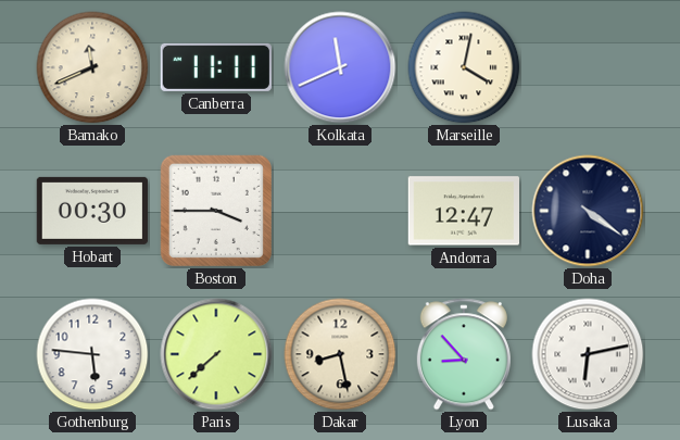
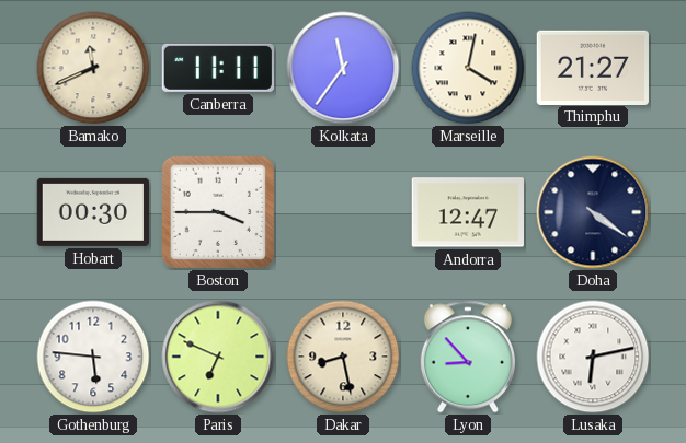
Kolkata: 11:41 -> 11:36 (343, 68)
Thimphu: none -> 21:27 (592, 67)
Paris: 7:38 -> 6:49 (218, 357)
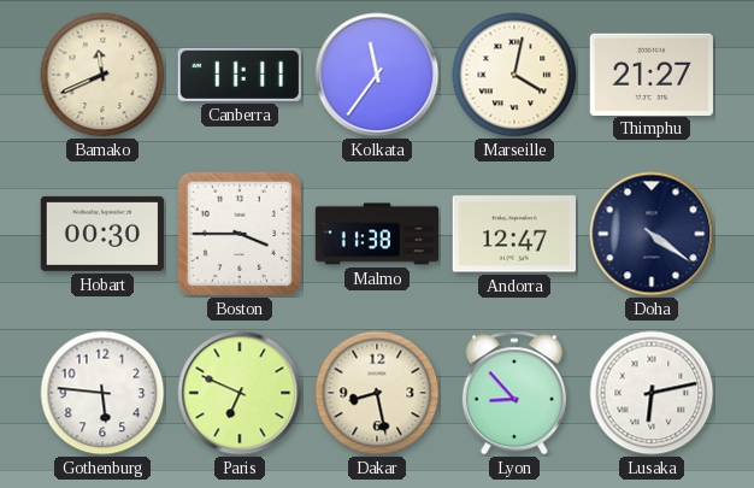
Malmo: none -> 11:38 (377, 234)
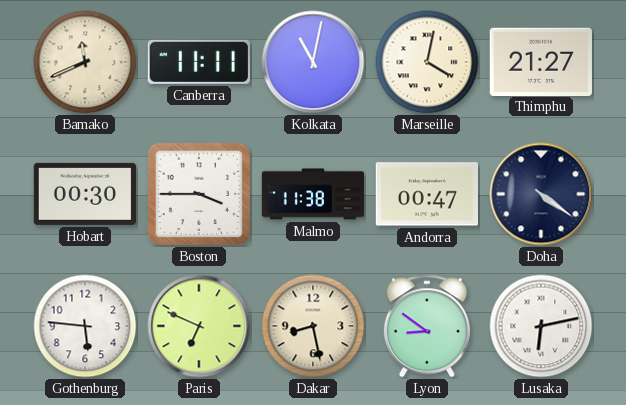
Kolkata: 11:36 -> 11:02 (313, 62)
Andorra: 12:47 -> 00:47 (426, 194)
Lyon: 8:53 -> 8:51 (427, 326)
